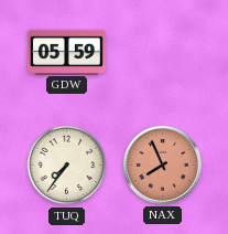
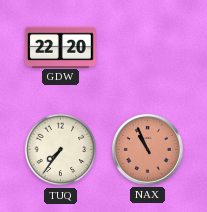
GDW: 05:59 -> 22:20 (60, 47)
NAX: 7:56 -> 10:56 (147, 149)
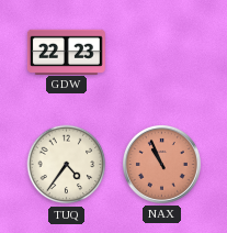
GDW: 22:20 -> 22:23 (66, 52)
TUQ: 7:36 -> 4:36 (67, 165)
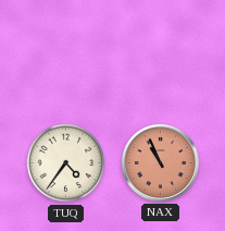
GDW: 22:23 -> none (66, 52)
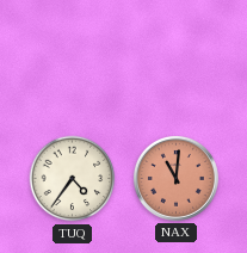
NAX: 10:56 -> 11:01 (175, 178)
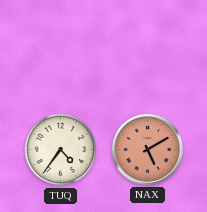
NAX: 11:01 -> 5:10 (147, 149)
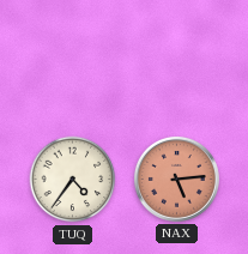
NAX: 5:10 -> 5:14 (176, 179)
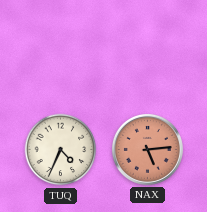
TUQ: 4:36 -> 4:34 (61, 150)
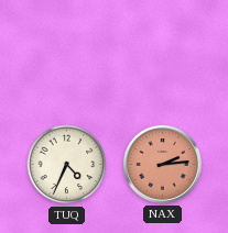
NAX: 5:14 -> 2:14 (162, 164)
